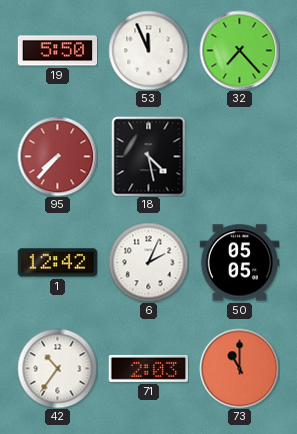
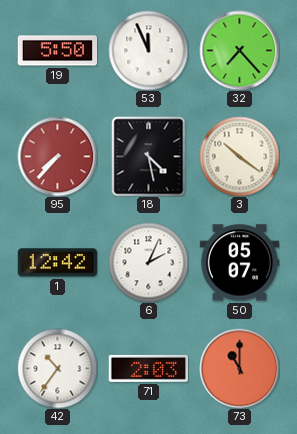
3: none -> 10:21 (239, 156)
50: 05:05 -> 05:07 (239, 263)
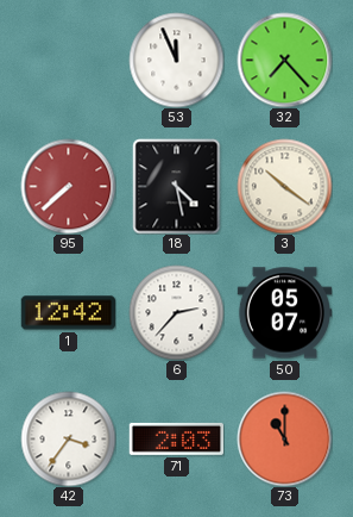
19: 5:50 -> none (57, 51)
95: 7:37 -> 7:38 (68, 186)
6: 2:04 -> 2:37 (176, 312)
42: 10:36 -> 3:36 (68, 438)
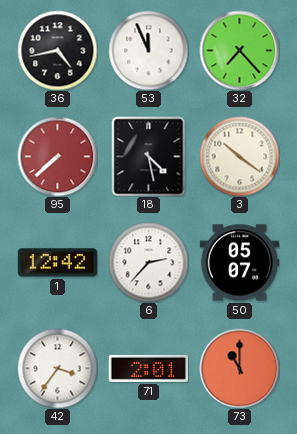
36: none -> 4:43 (57, 50)
71: 2:03 -> 2:01 (148, 368)
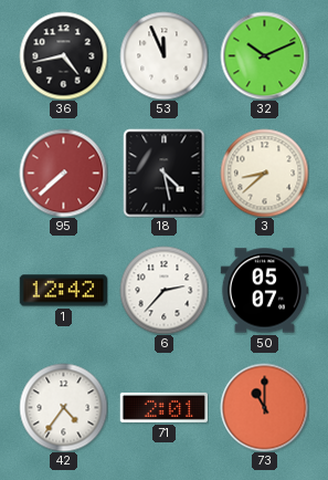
32: 7:23 -> 10:11 (264, 55)
3: 10:21 -> 8:38 (264, 173)
42: 3:36 -> 4:36 (63, 407)
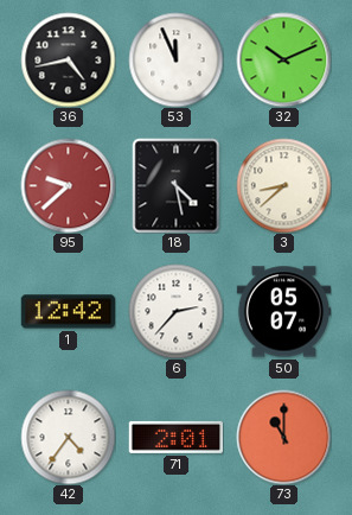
95: 7:38 -> 9:38 (68, 185)
